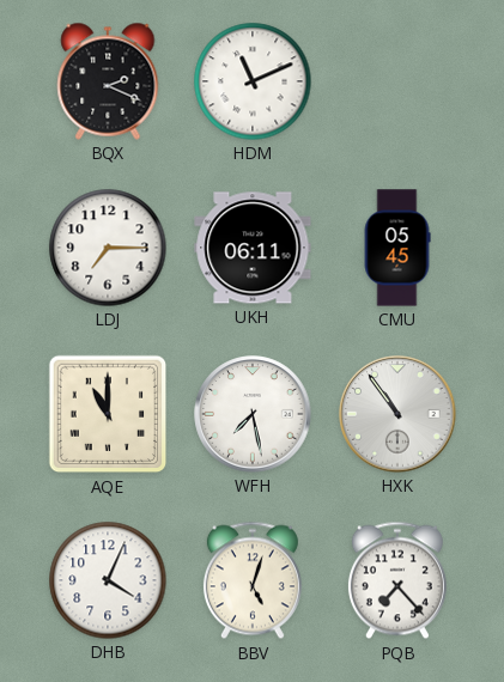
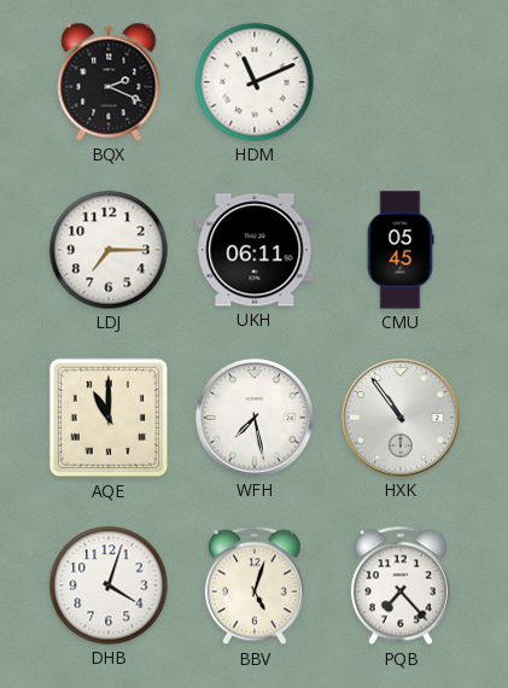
DHB: 4:04 -> 4:03 (109, 585)
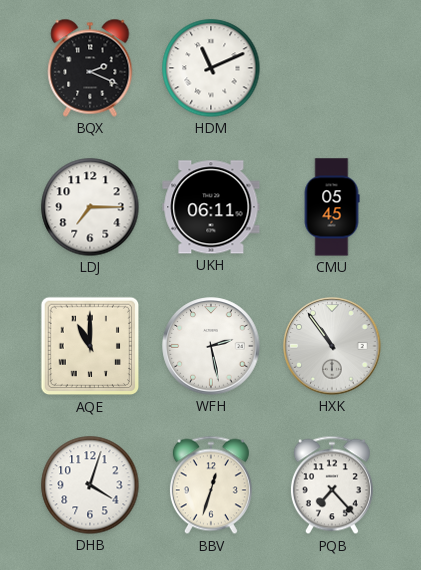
WFH: 7:28 -> 2:28 (211, 346)
BBV: 5:03 -> 12:33 (211, 485)
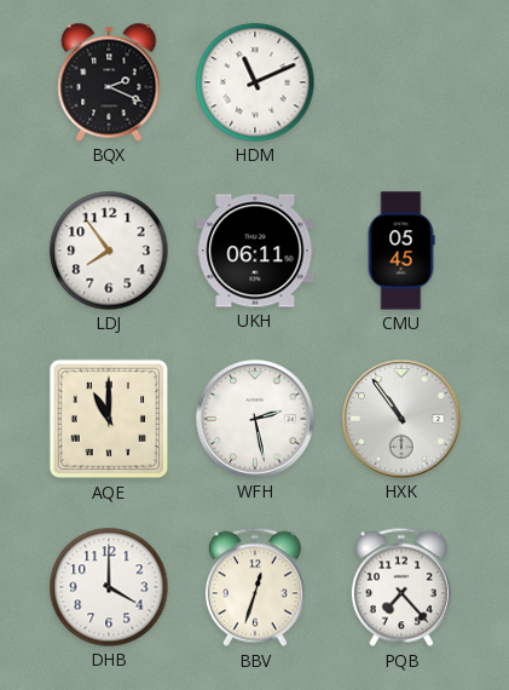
LDJ: 7:15 -> 7:54 (109, 251)
DHB: 4:03 -> 4:00 (109, 587)
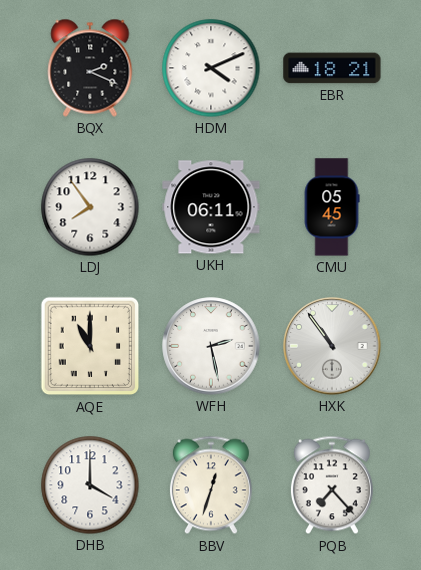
HDM: 11:11 -> 4:11 (211, 68)
EBR: none -> 18:21 (332, 68)
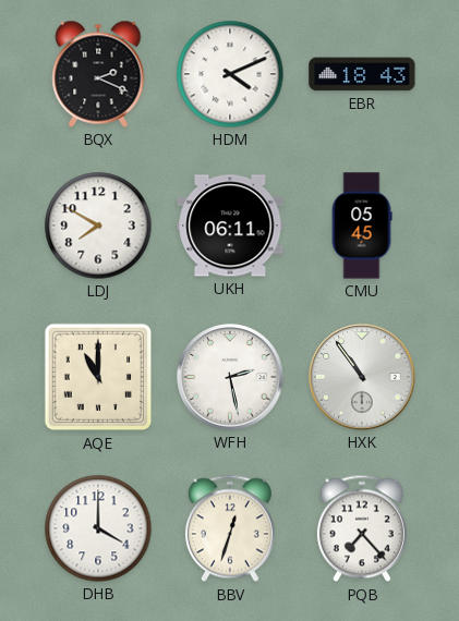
EBR: 18:21 -> 18:43 (362, 74)
LDJ: 7:54 -> 7:50 (98, 226)
